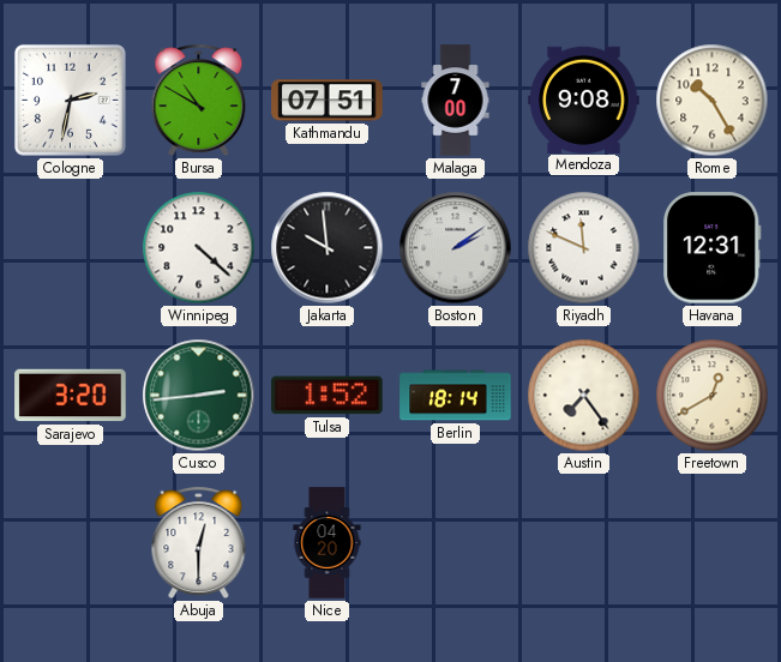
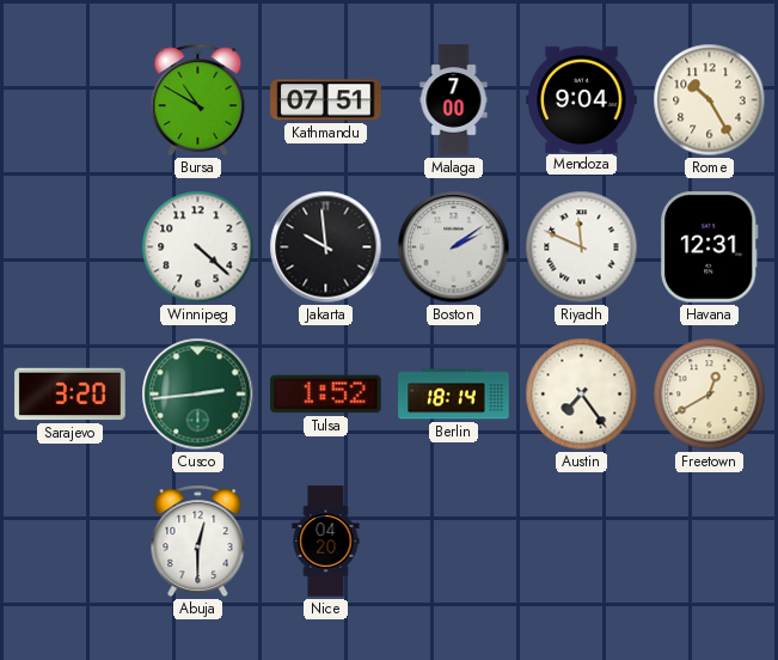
Cologne: 2:32 -> none (70, 100)
Mendoza: 9:08 -> 9:04 (582, 99)
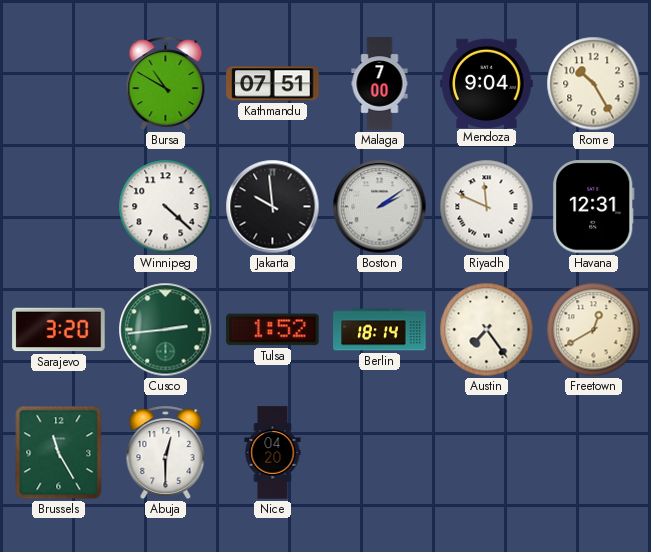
Brussels: none -> 11:25 (59, 453)
